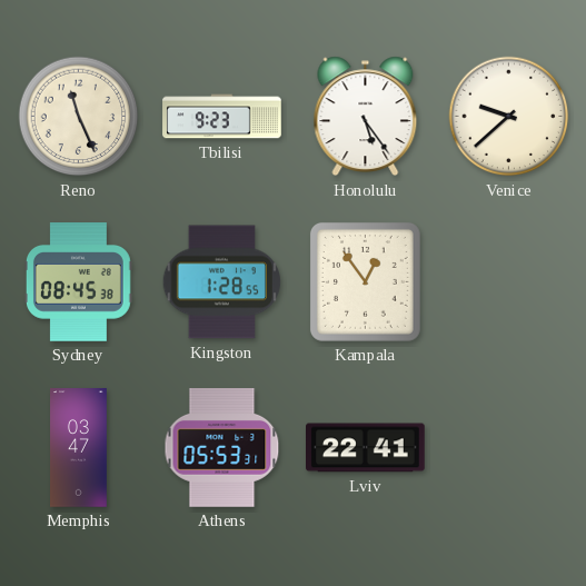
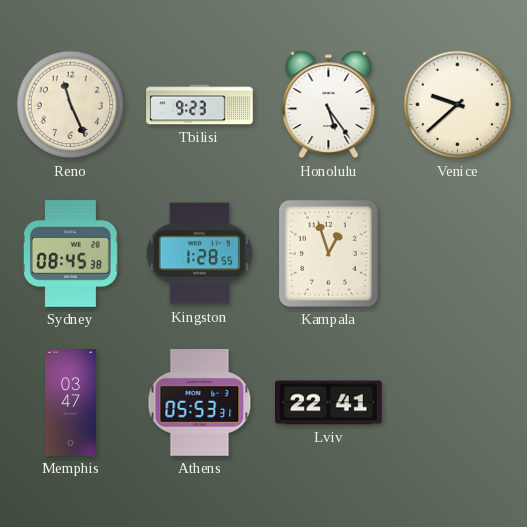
Kampala: 12:54 -> 12:57 (328, 253)
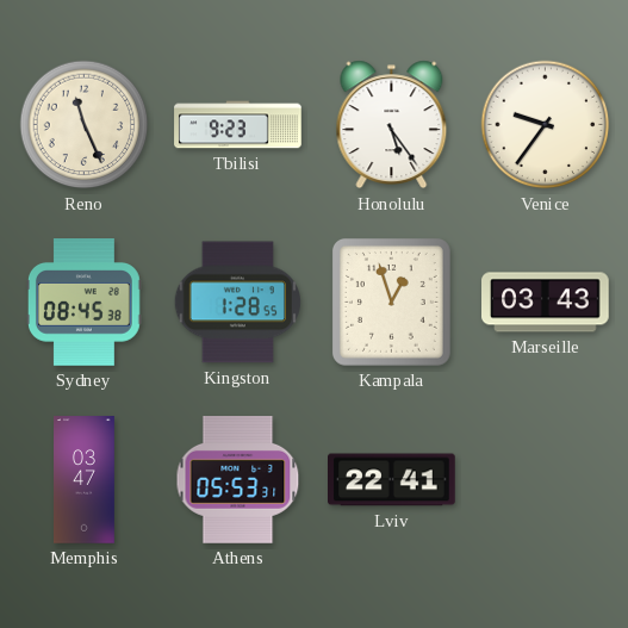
Venice: 9:38 -> 9:36 (546, 125)
Marseille: none -> 03:43 (546, 303)
